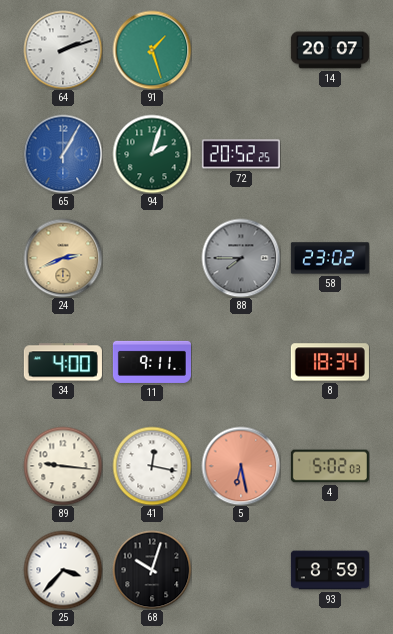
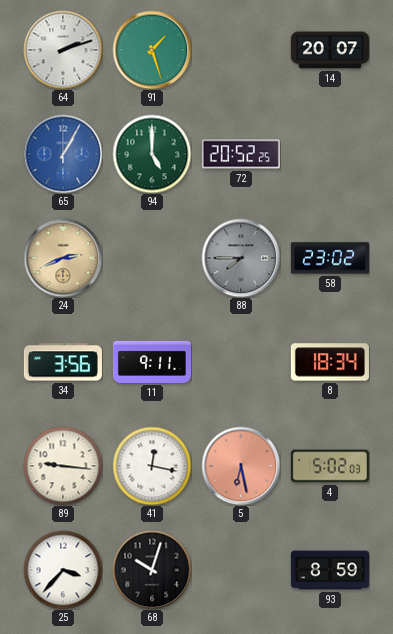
94: 2:03 -> 5:00 (152, 154)
34: 4:00 -> 3:56 (63, 362)
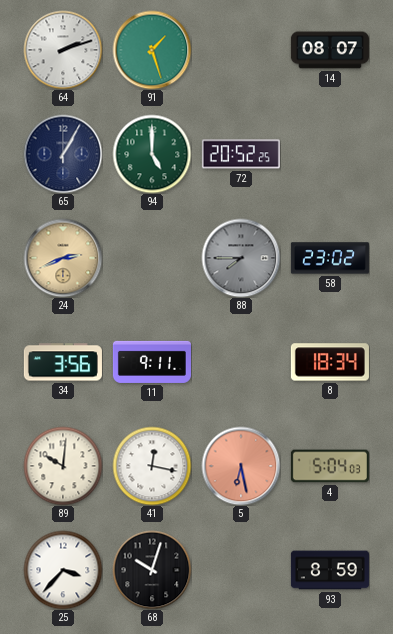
14: 20:07 -> 08:07 (330, 50)
65 dial: blue -> navy (63, 154)
89: 9:16 -> 10:01 (63, 466)
4: 5:02 -> 5:04 (330, 466)
